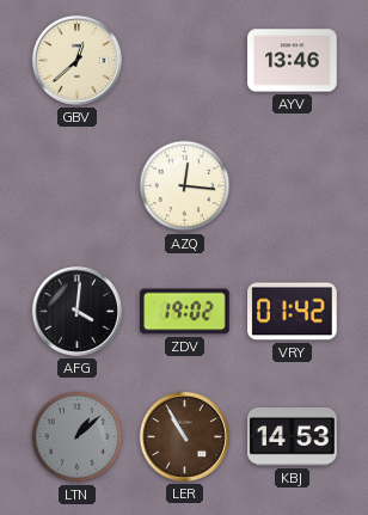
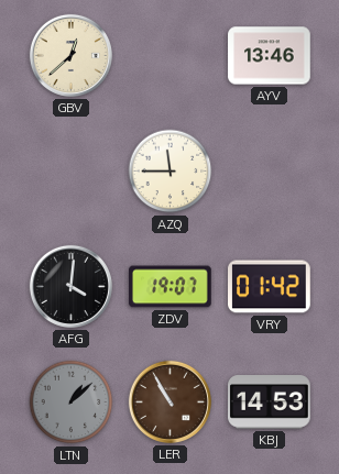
AZQ: 12:16 -> 11:45 (171, 172)
ZDV: 19:02 -> 19:07 (171, 287)
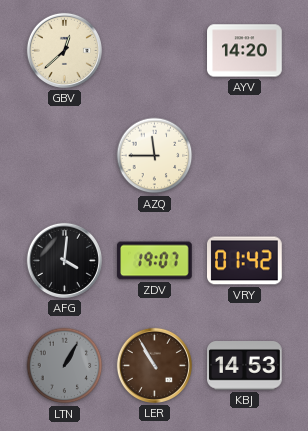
AYV: 13:46 -> 14:20 (245, 51)
LTN: 1:08 -> 1:05 (65, 366)
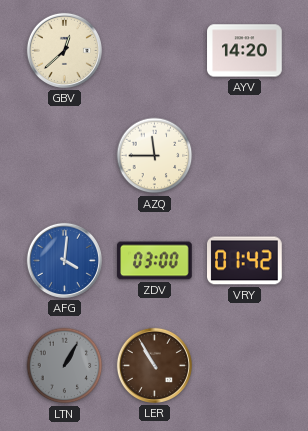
AFG dial: black -> blue (64, 260)
ZDV: 19:07 -> 03:00 (155, 261)
KBJ: 14:53 -> none (245, 366)
